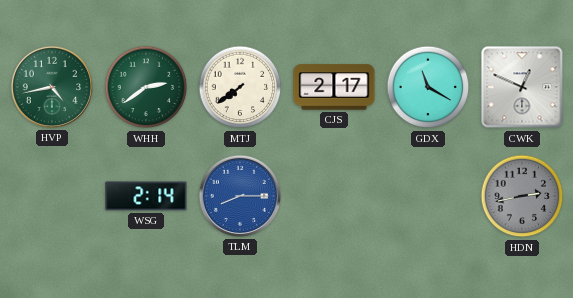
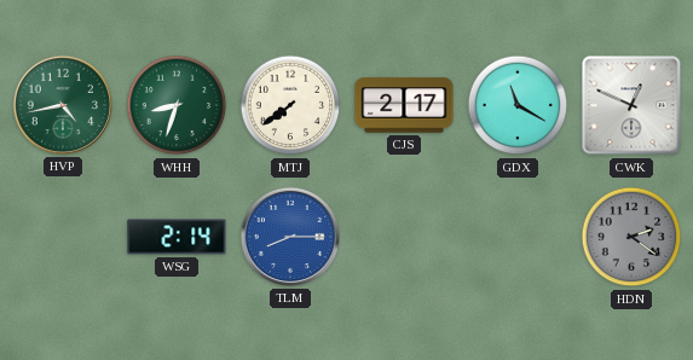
WHH: 2:39 -> 8:33 (177, 105)
HDN: 2:43 -> 2:21 (631, 237)
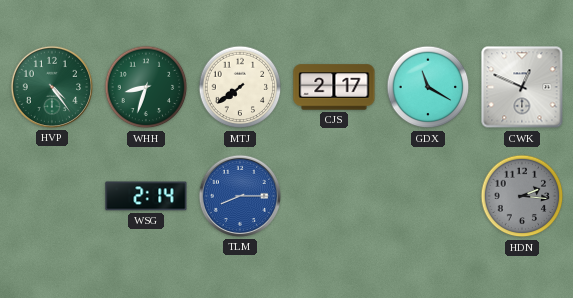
HVP: 4:43 -> 4:24 (52, 87)
HDN: 2:21 -> 2:16 (522, 196)
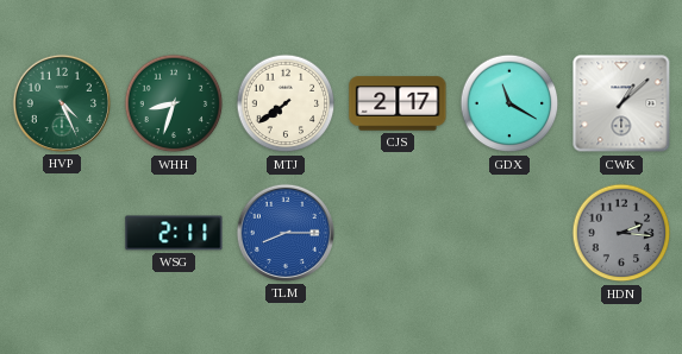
HVP: 4:24 -> 4:26 (62, 103)
CWK: 12:49 -> 1:08 (621, 103)
WSG: 2:14 -> 2:11 (174, 233)
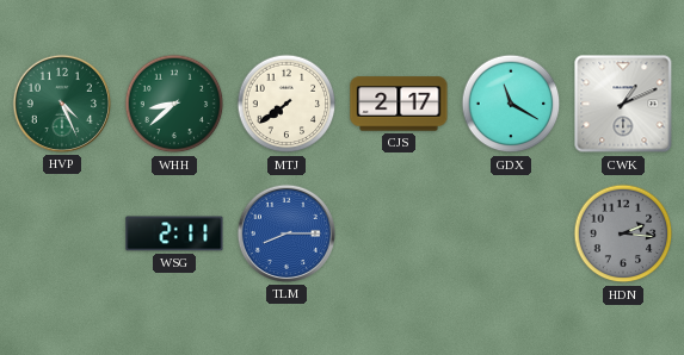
WHH: 8:33 -> 8:38 (174, 104)
CWK: 1:08 -> 1:11 (623, 104)
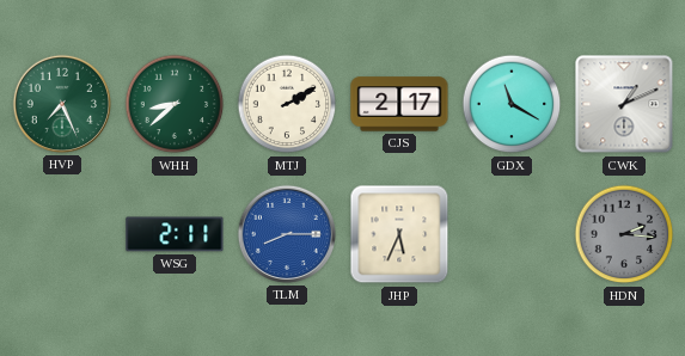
HVP: 4:26 -> 7:26 (62, 104)
MTJ: 7:39 -> 2:10 (287, 104)
JHP: none -> 5:34 (399, 234)
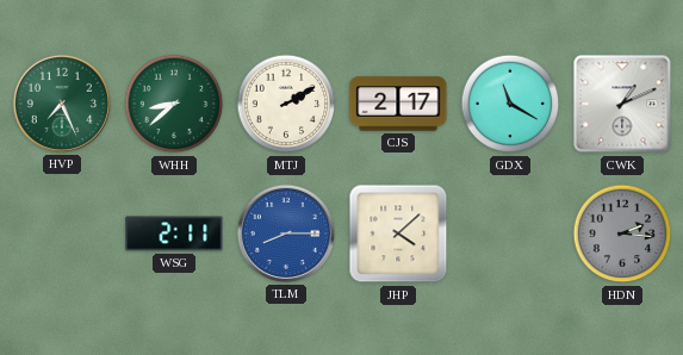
JHP: 5:34 -> 4:08 (398, 233)
